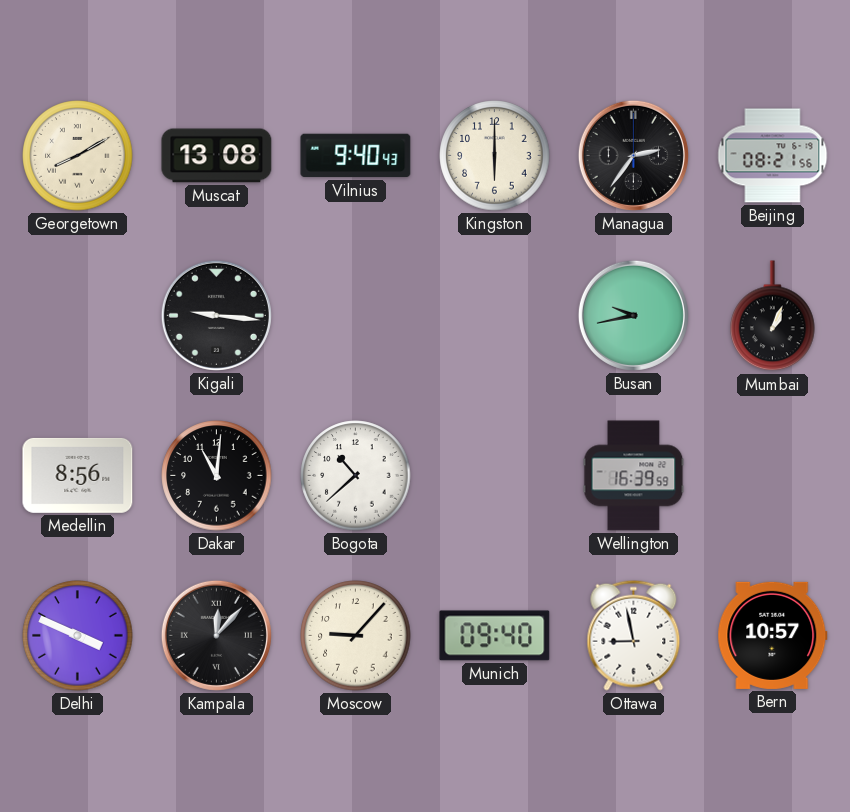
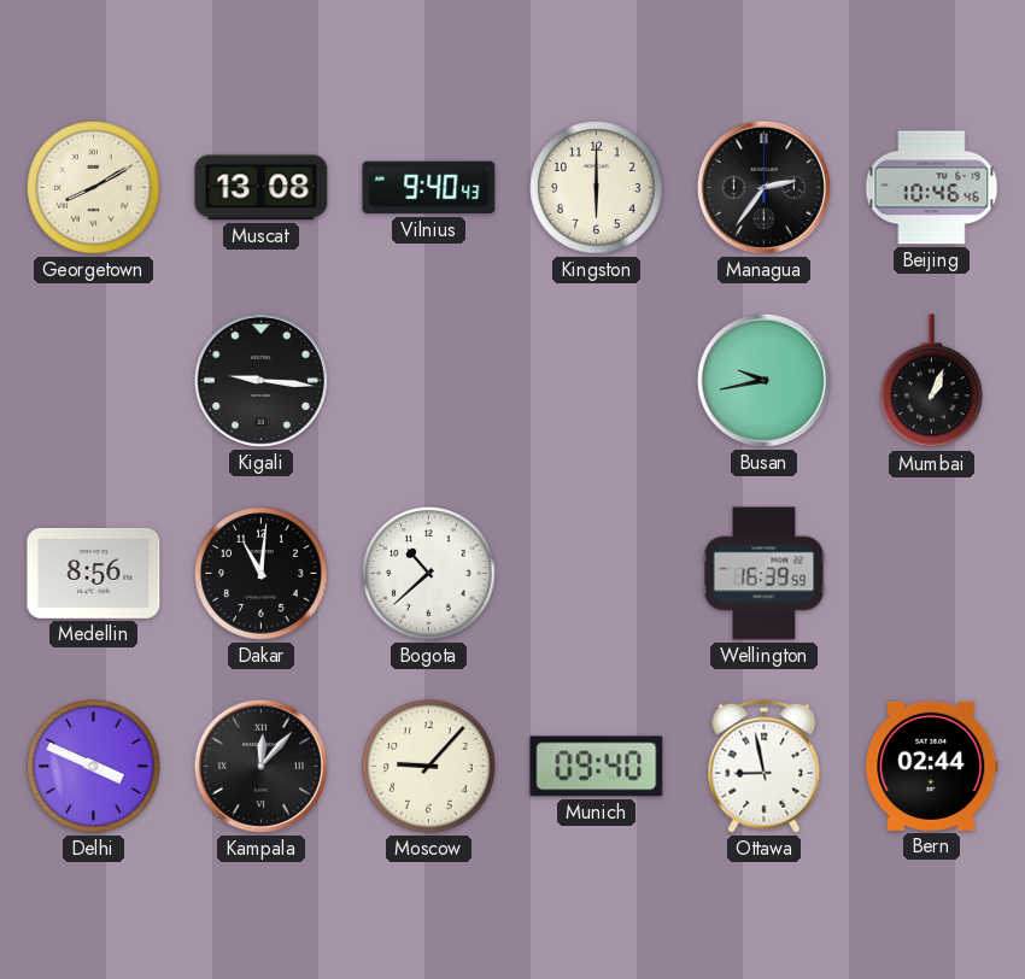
Beijing: 08:21 -> 10:46 (932, 188)
Bern: 10:57 -> 02:44 (932, 766)
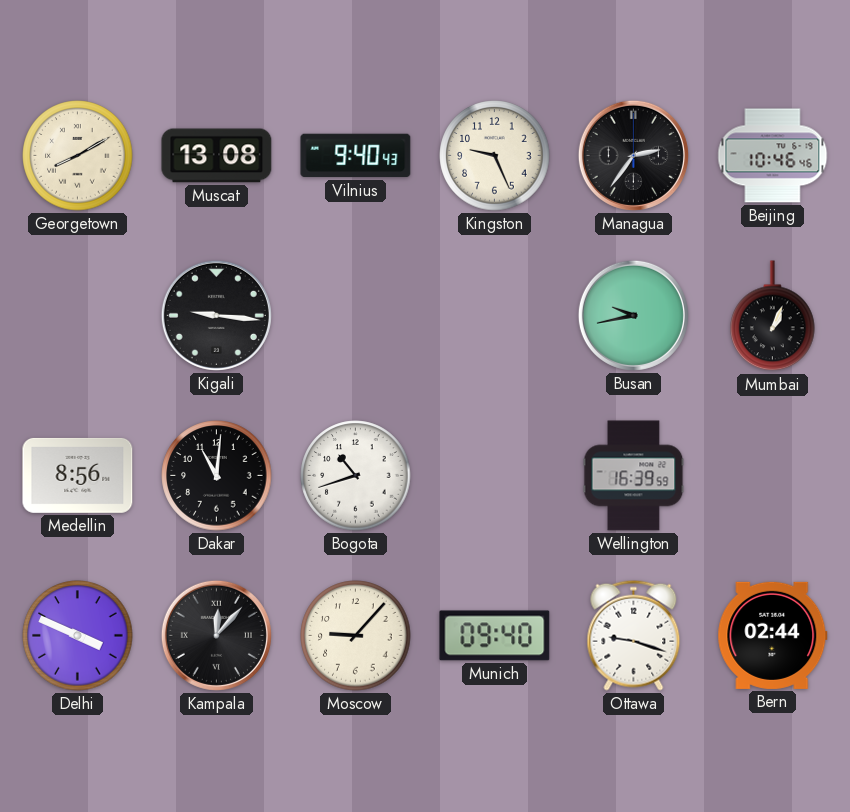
Kingston: 6:00 -> 9:26 (495, 156)
Bogota: 10:38 -> 10:42 (356, 476)
Ottawa: 8:58 -> 9:18 (634, 635)
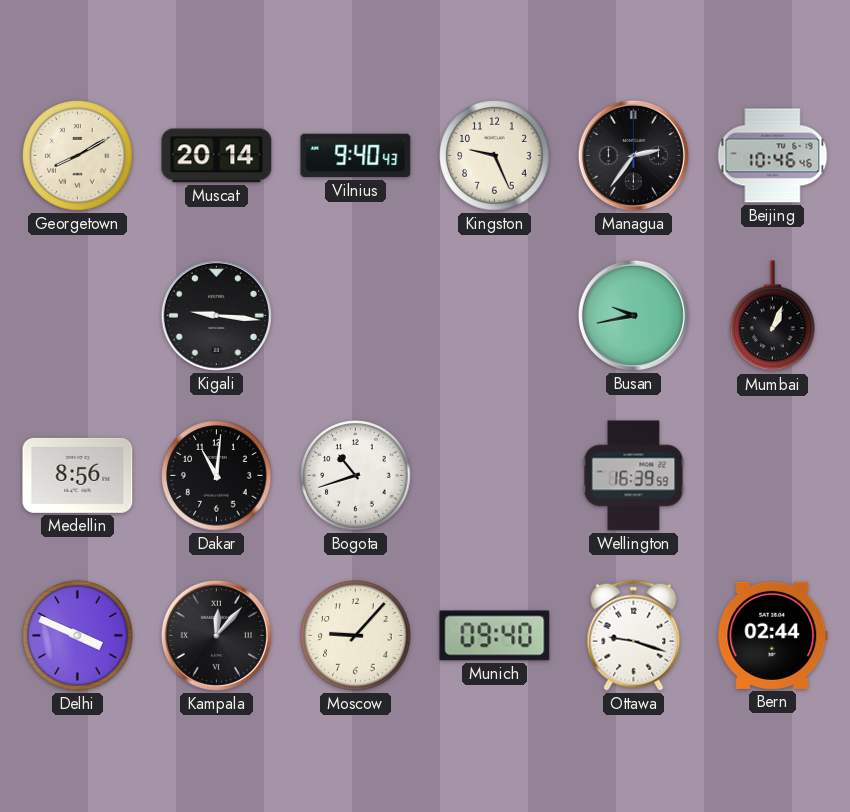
Muscat: 13:08 -> 20:14 (217, 156)
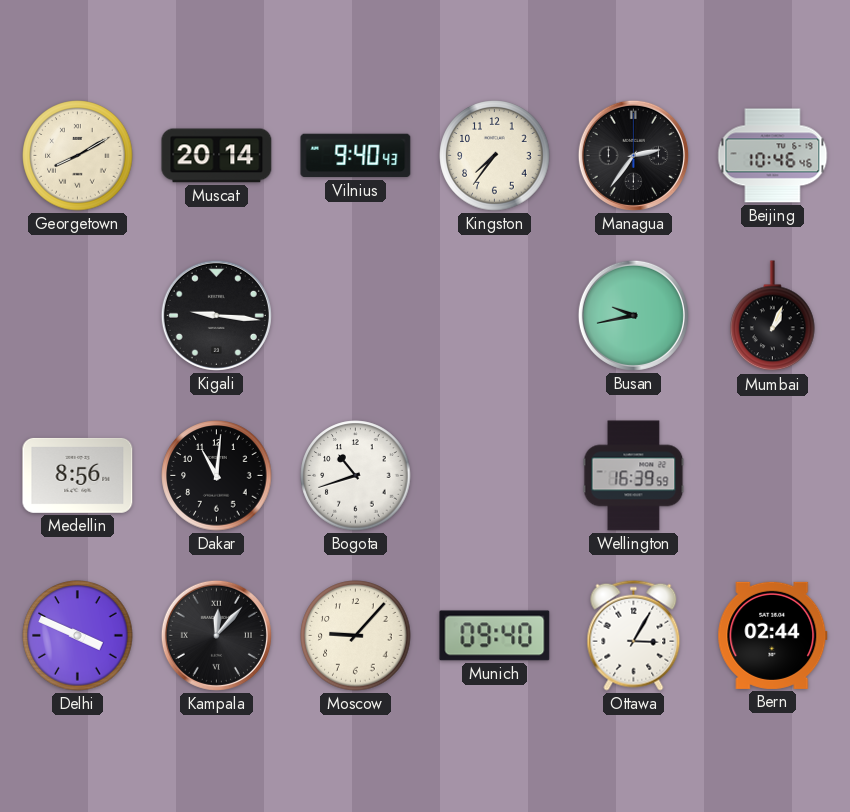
Kingston: 9:26 -> 7:36 (495, 156)
Ottawa: 9:18 -> 3:05 (634, 635)
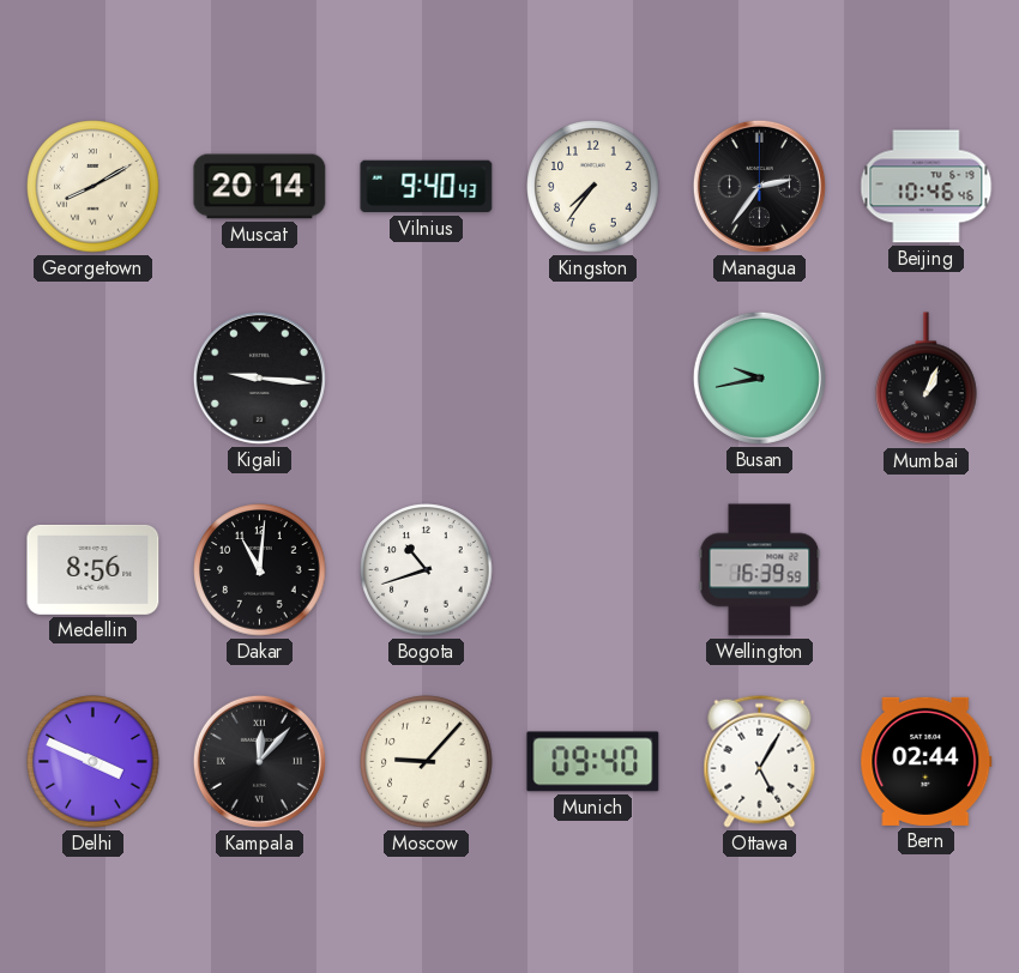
Ottawa: 3:05 -> 5:05 (760, 761)
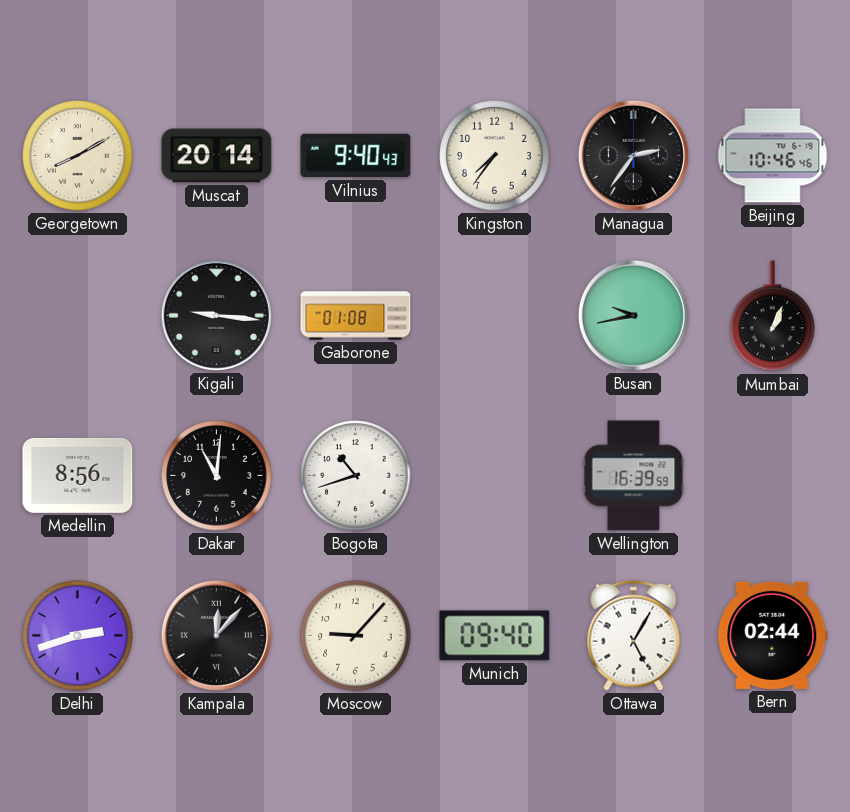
Gaborone: none -> 01:08 (356, 316)
Delhi: 3:49 -> 2:42 (78, 636)
